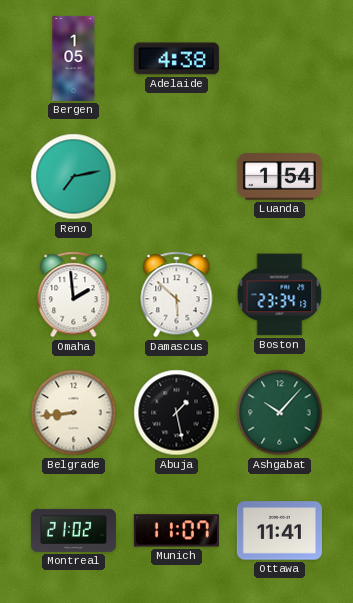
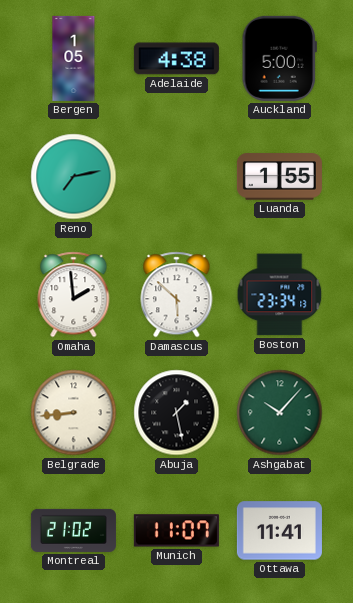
Auckland: none -> 5:00 (279, 58)
Luanda: 1:54 -> 1:55 (279, 177)
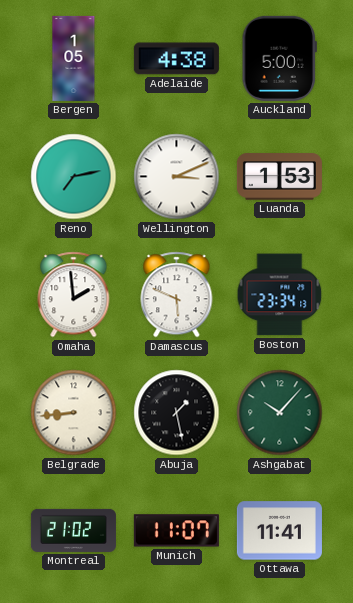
Wellington: none -> 3:11 (177, 177)
Luanda: 1:55 -> 1:53 (279, 177)
Damascus: 5:52 -> 5:49 (177, 295)
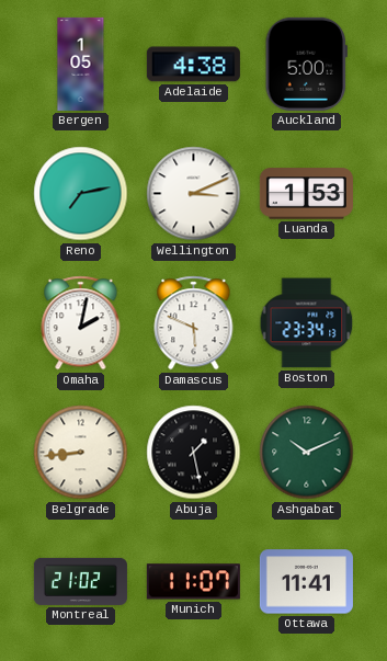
Omaha: 1:59 -> 2:02 (81, 323)
Ashgabat: 10:07 -> 10:11 (307, 453)
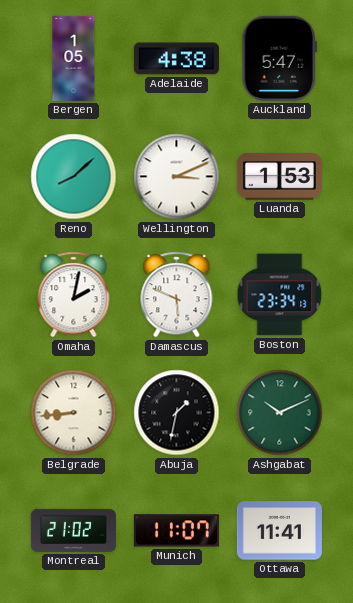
Auckland: 5:00 -> 5:47 (279, 58)
Reno: 7:13 -> 8:08 (74, 177)
Abuja: 1:28 -> 1:32 (177, 413)
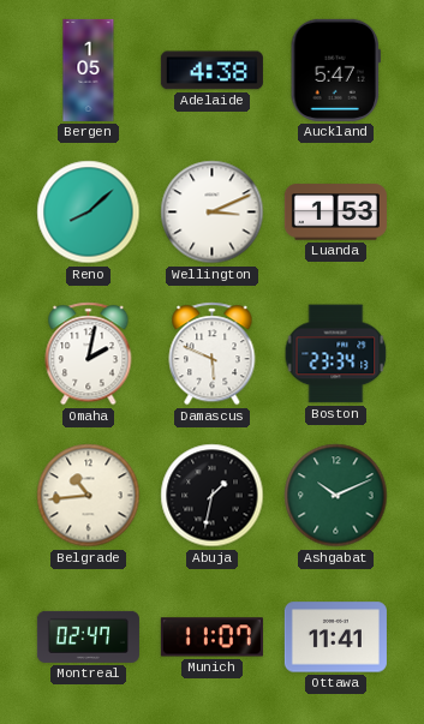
Belgrade: 8:44 -> 10:44 (89, 496)
Montreal: 21:02 -> 02:47 (88, 636)
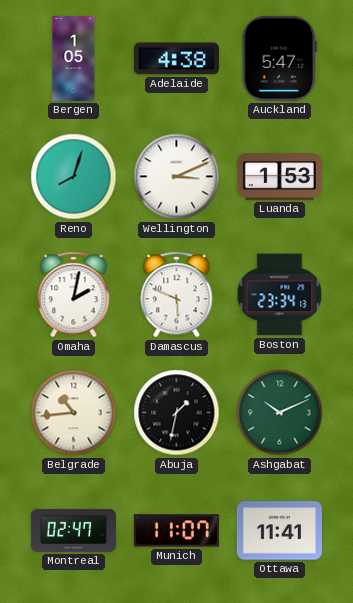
Reno: 8:08 -> 8:03 (74, 177)
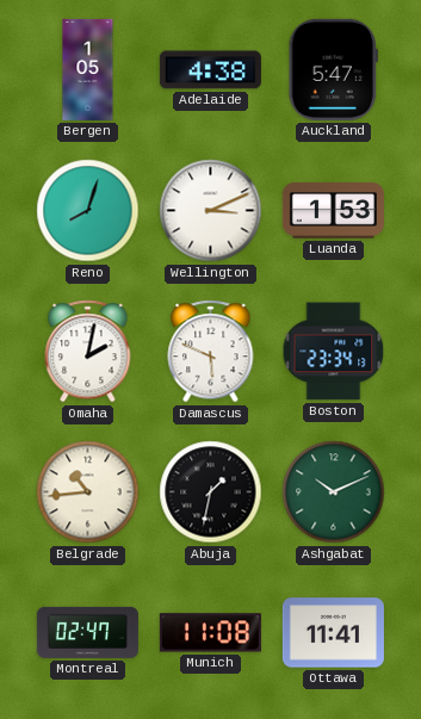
Munich: 11:07 -> 11:08 (210, 633)
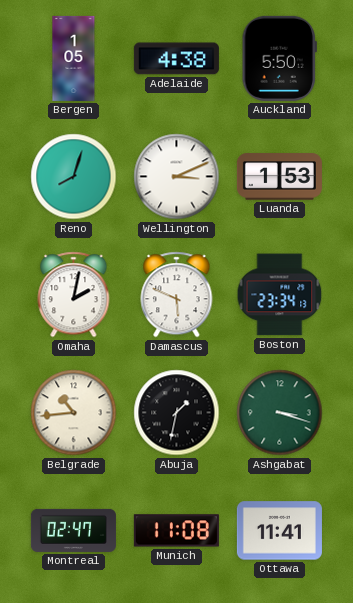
Auckland: 5:47 -> 5:50 (279, 58)
Ashgabat: 10:11 -> 3:18 (280, 413)
